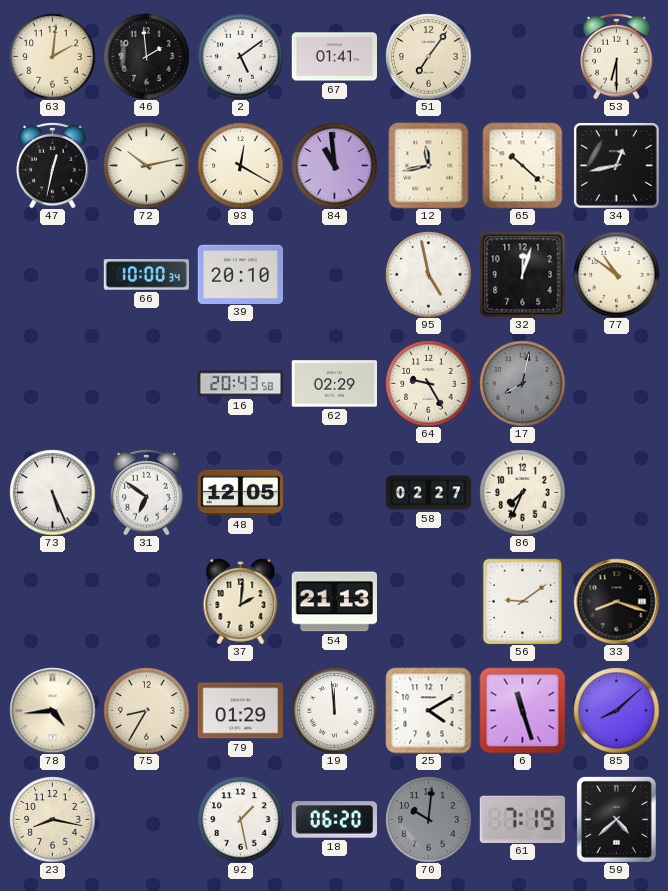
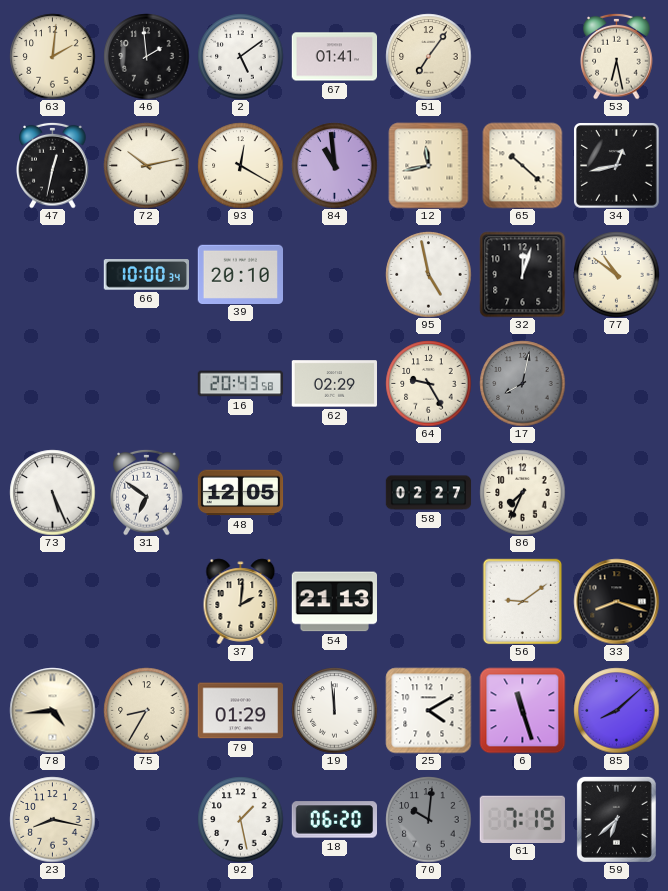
53: 6:30 -> 6:28 (617, 56)
59: 4:38 -> 6:38 (616, 819)
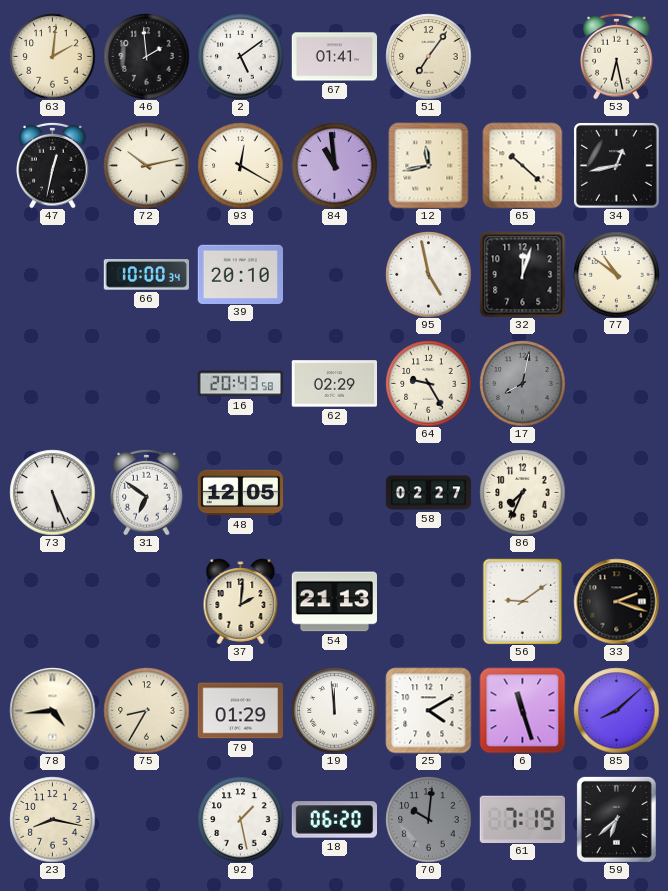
33: 8:18 -> 2:18 (616, 601)
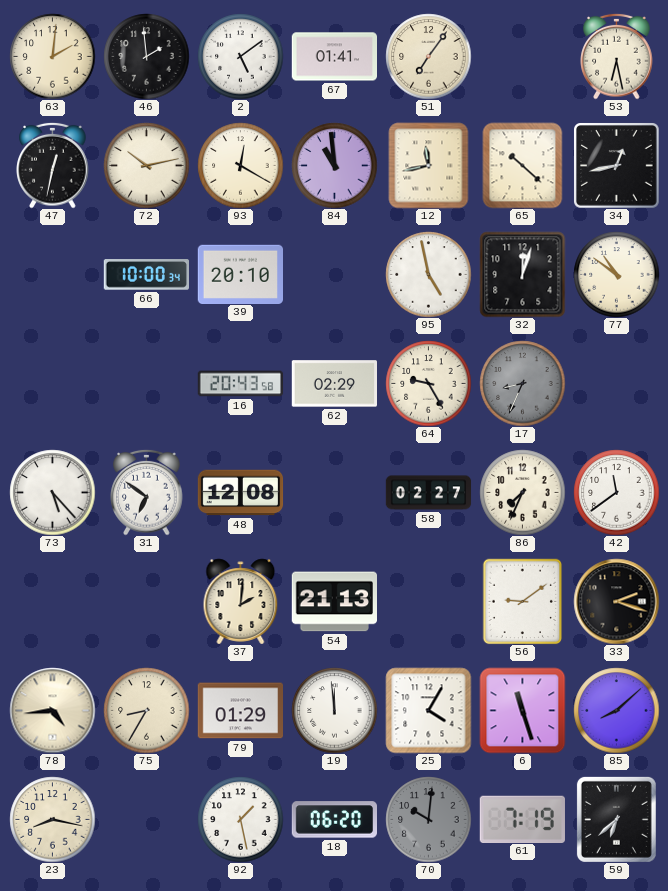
17: 8:02 -> 8:34 (522, 383)
73: 5:26 -> 5:23 (52, 492)
48: 12:05 -> 12:08 (240, 493)
42: none -> 11:39 (616, 492)
25: 4:10 -> 4:05 (428, 710)
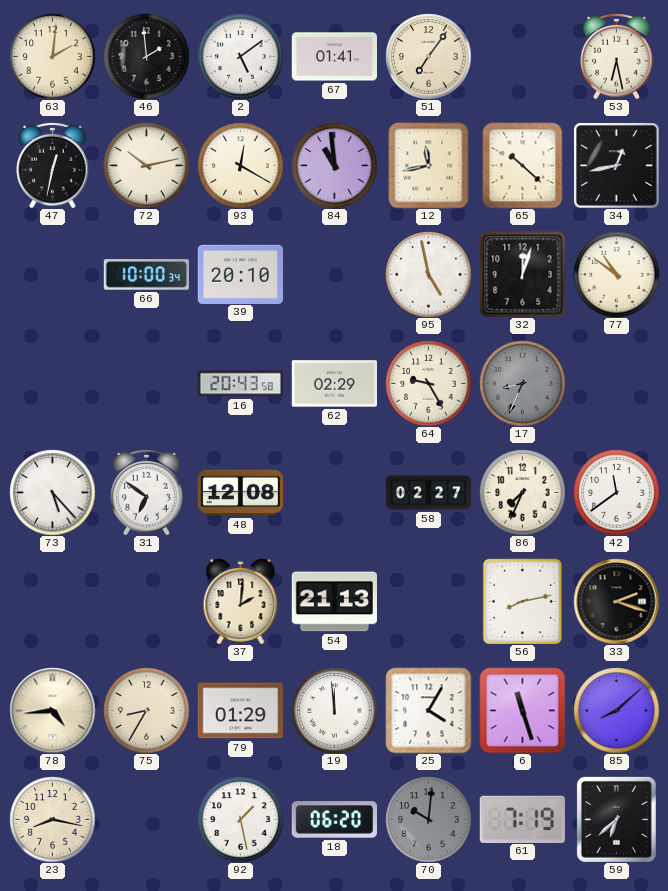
56: 9:09 -> 8:13 (523, 601)
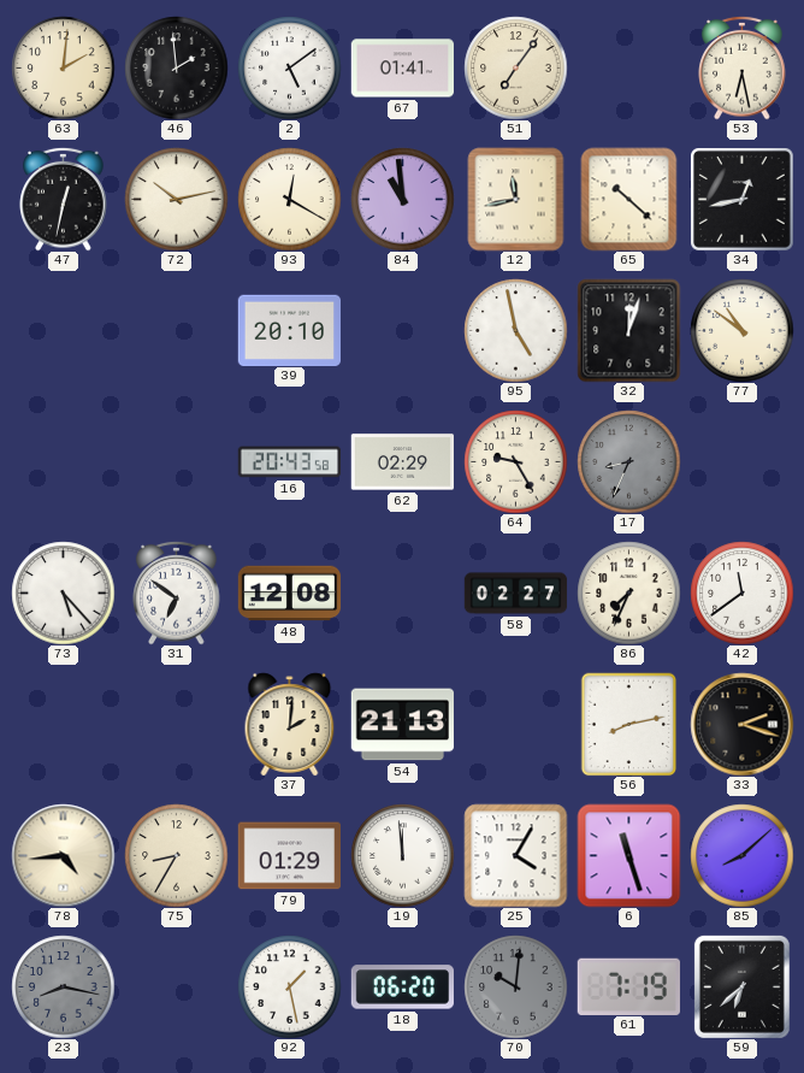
66: 10:00 -> none (146, 275)
23 dial: cream -> grey (63, 986)
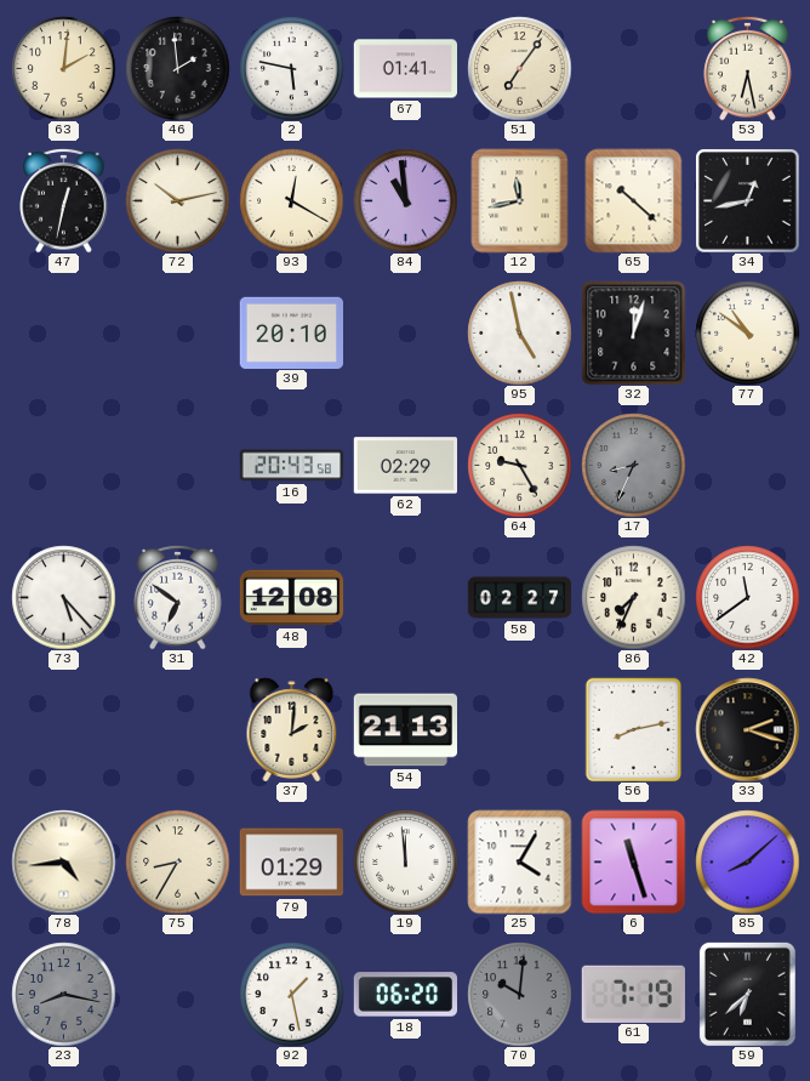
2: 5:09 -> 5:47 (291, 68)
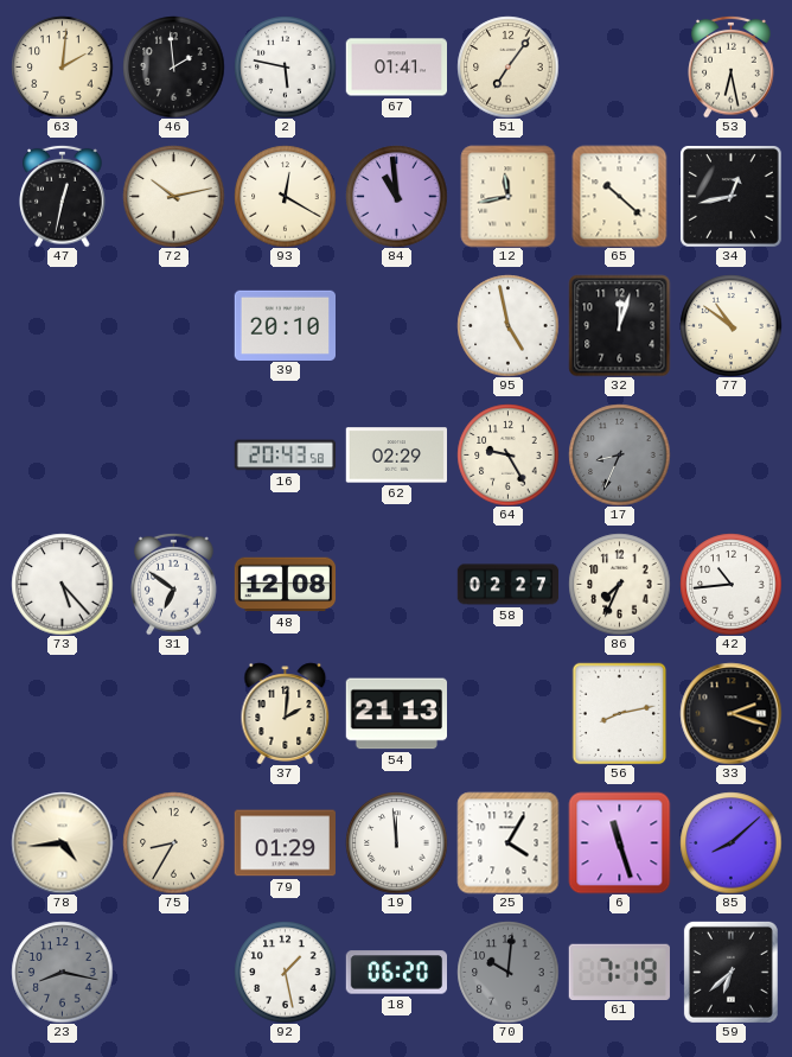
42: 11:39 -> 10:44 (730, 584)
